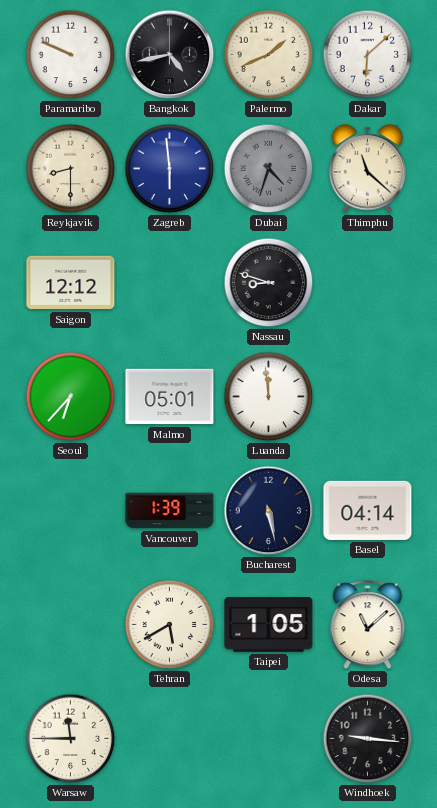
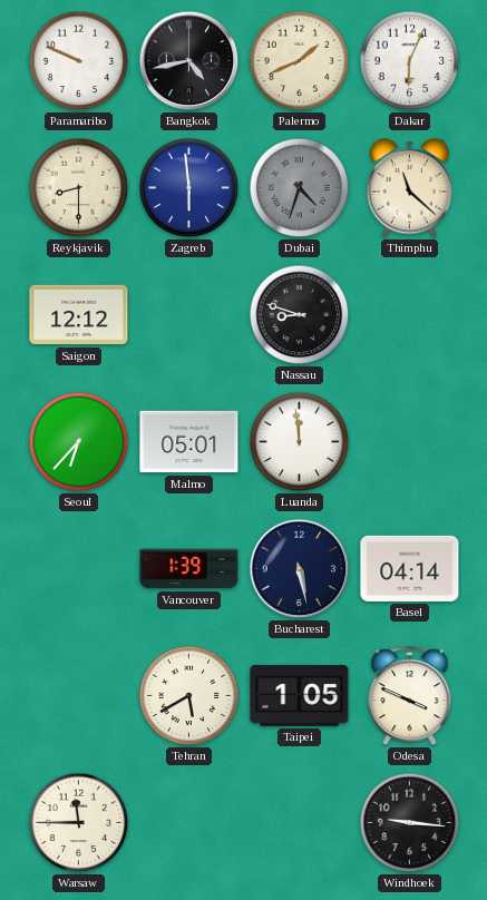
Dakar: 6:08 -> 6:04 (410, 61)
Odesa: 11:08 -> 3:49 (410, 696)
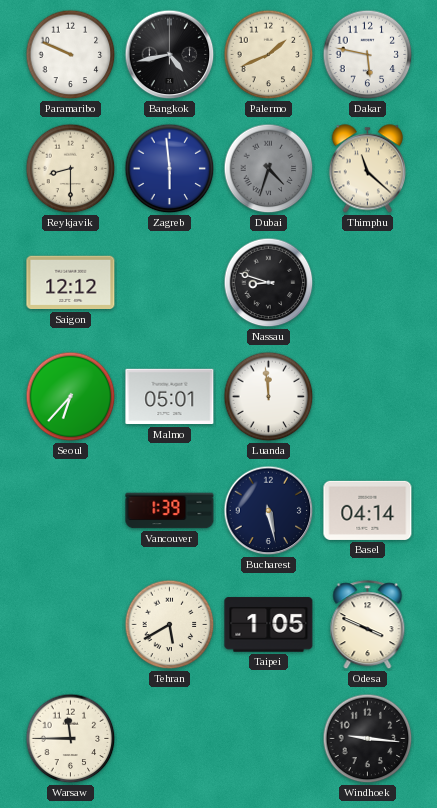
Dakar: 6:04 -> 5:47 (368, 55)
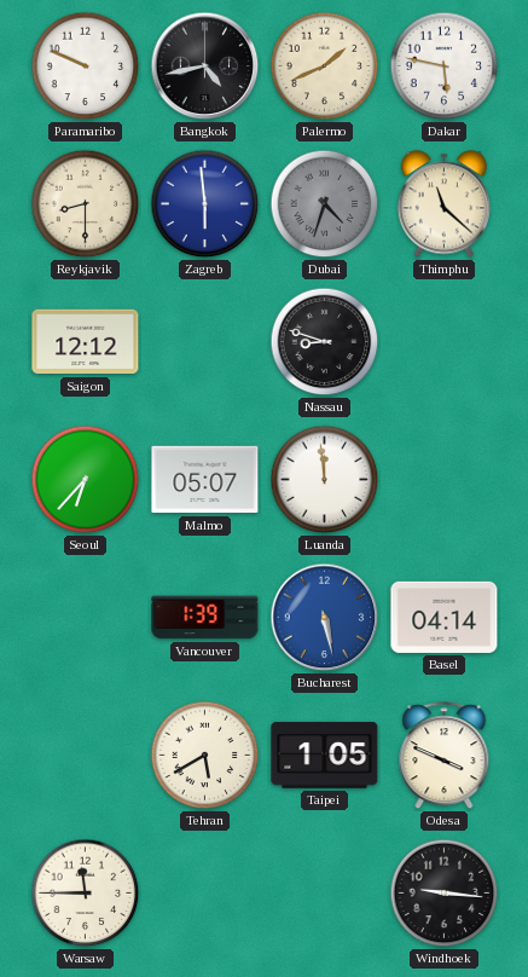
Malmo: 05:01 -> 05:07 (205, 480)
Bucharest dial: navy -> blue (325, 618)
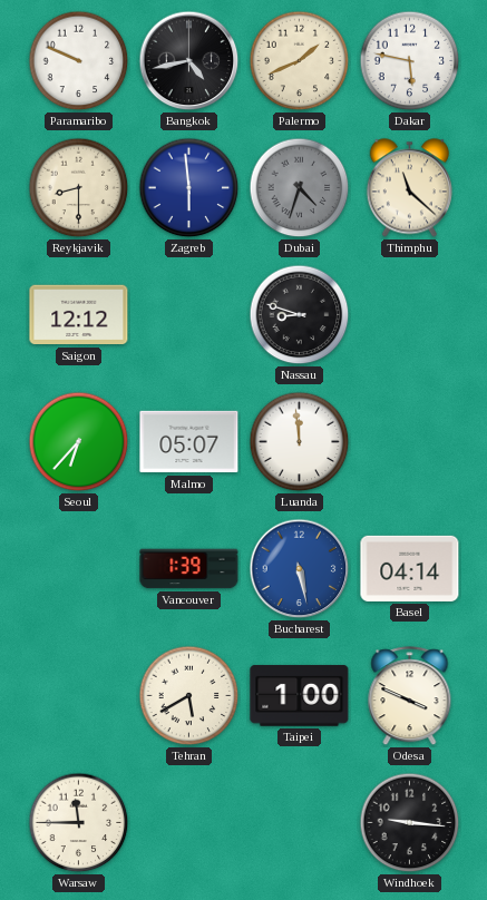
Taipei: 1:05 -> 1:00 (300, 696)
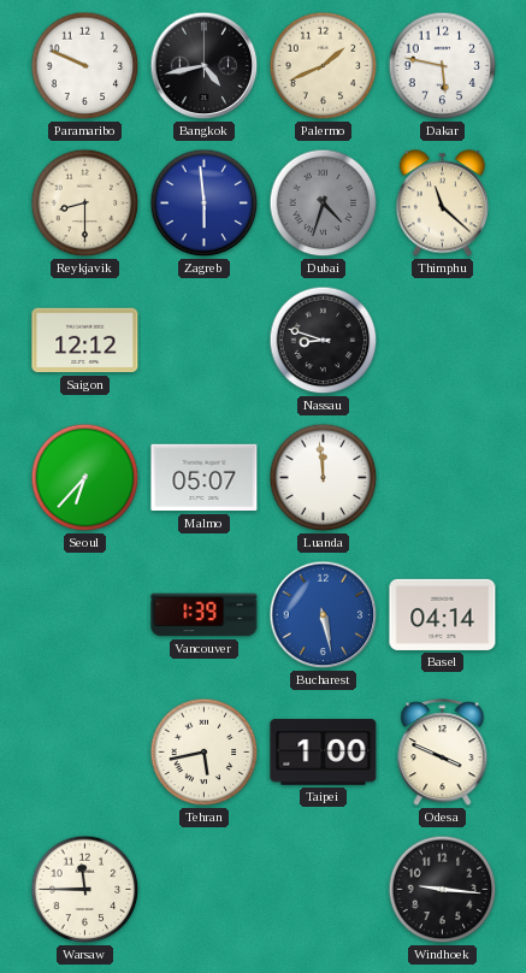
Tehran: 5:40 -> 5:43 (205, 753)
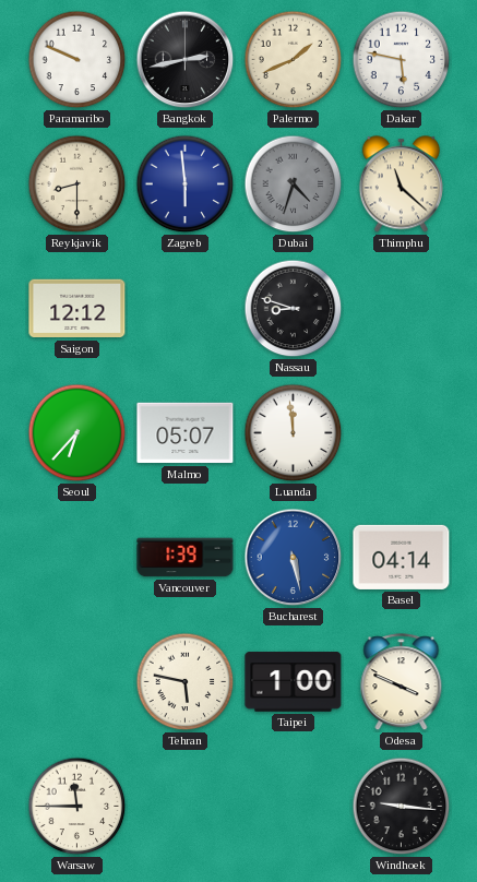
Bangkok: 4:43 -> 2:43 (186, 60)
Tehran: 5:43 -> 5:47 (186, 682)
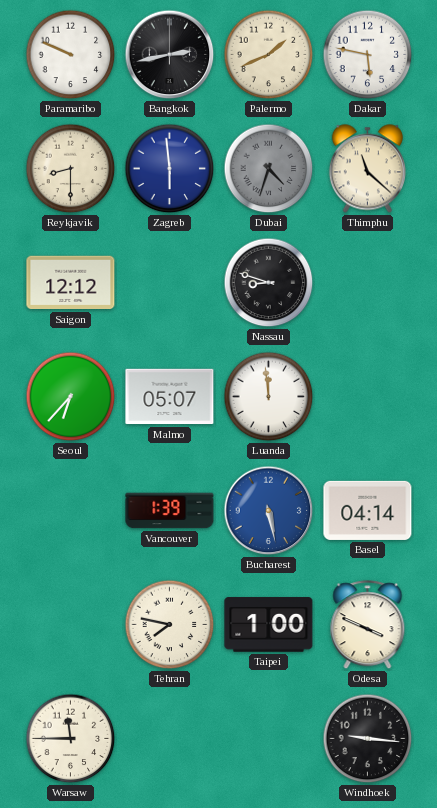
Tehran: 5:47 -> 7:47 (170, 625)
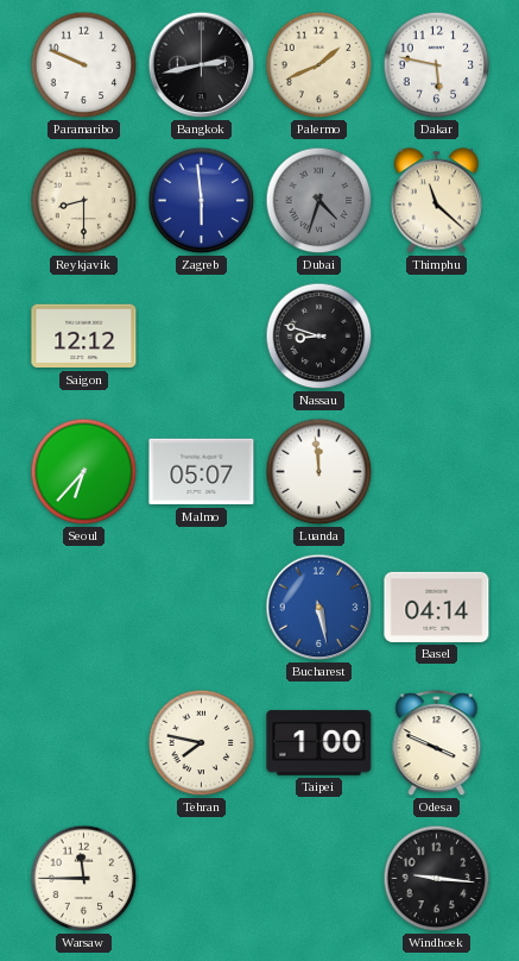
Vancouver: 1:39 -> none (170, 511)
